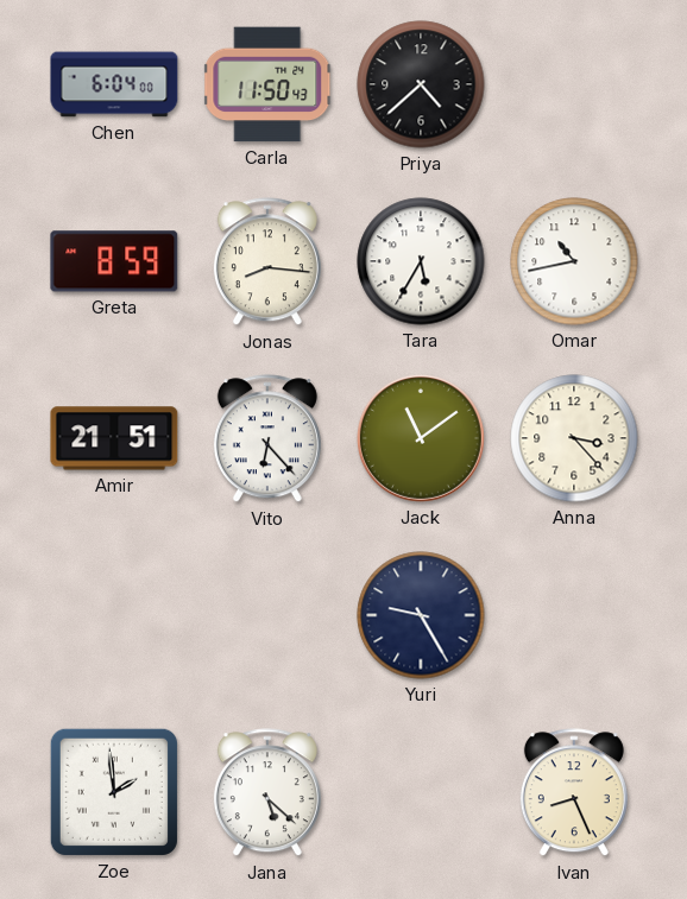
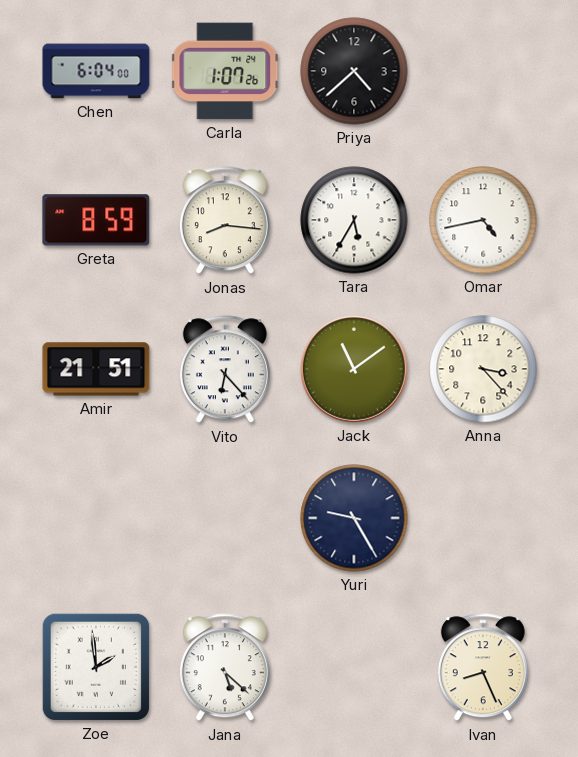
Carla: 11:50 -> 1:07 (226, 71)
Omar: 10:43 -> 4:43 (483, 220)
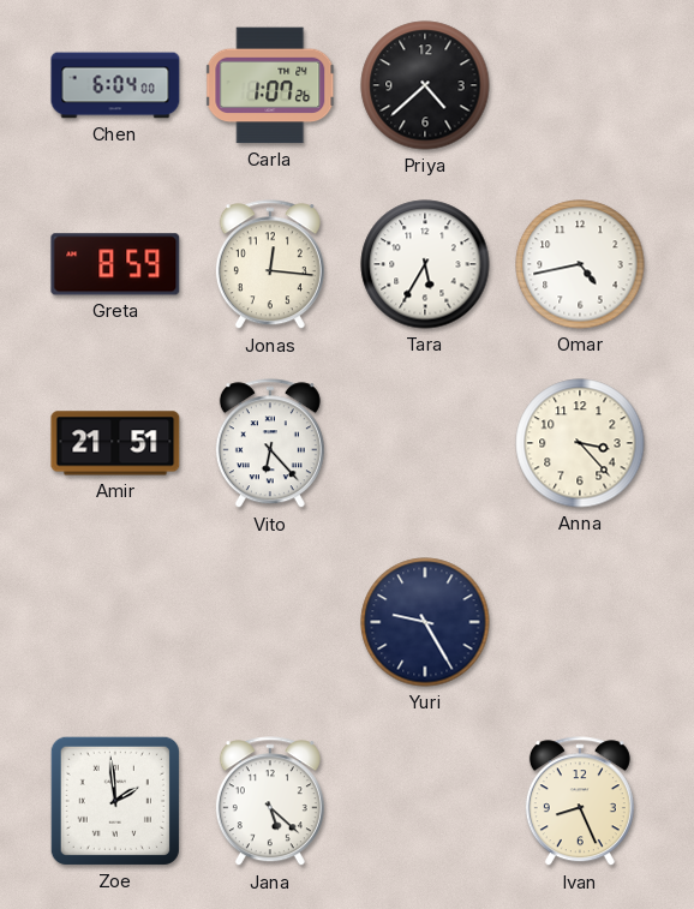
Jonas: 8:16 -> 12:16 (270, 265)
Jack: 11:09 -> none (354, 369)
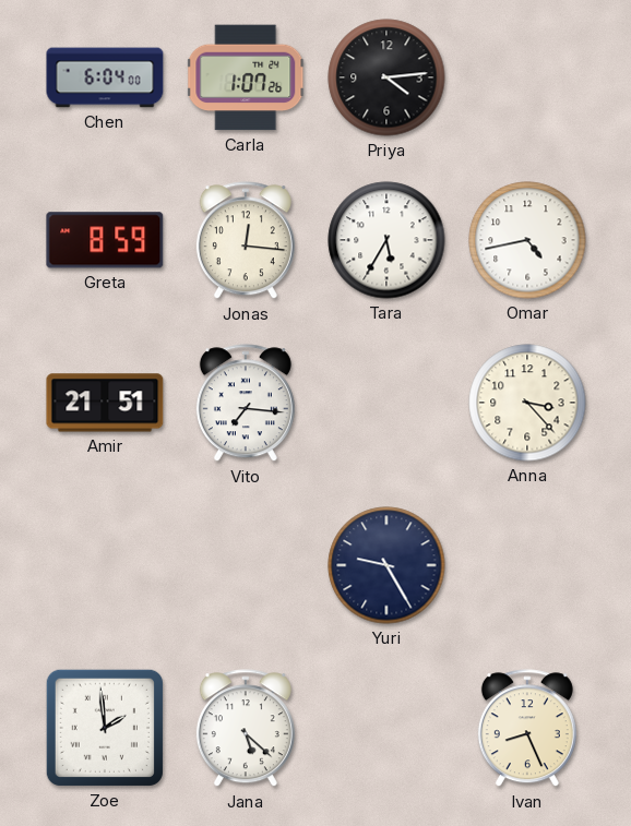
Priya: 4:38 -> 4:14 (386, 77)
Vito: 6:23 -> 7:16 (246, 404)
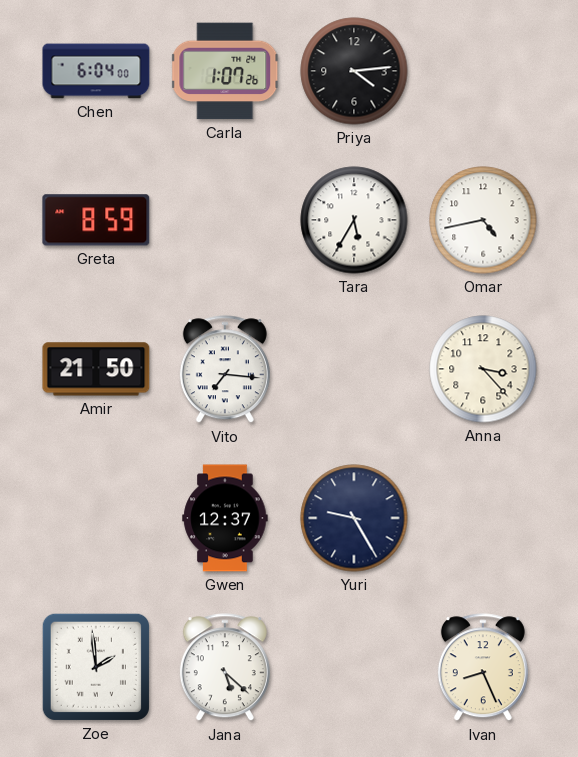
Jonas: 12:16 -> none (246, 241)
Amir: 21:51 -> 21:50 (96, 369)
Gwen: none -> 12:37 (225, 518)
